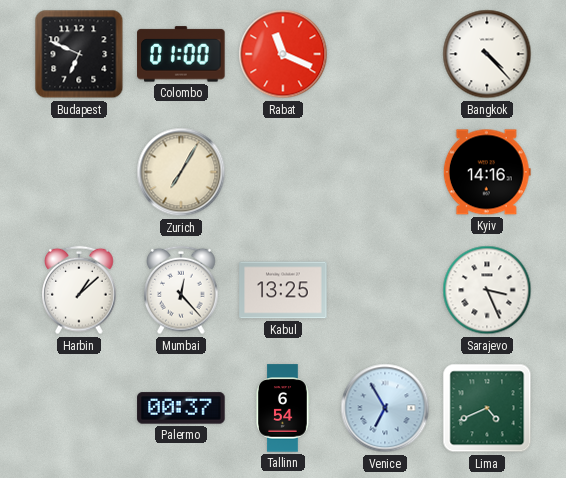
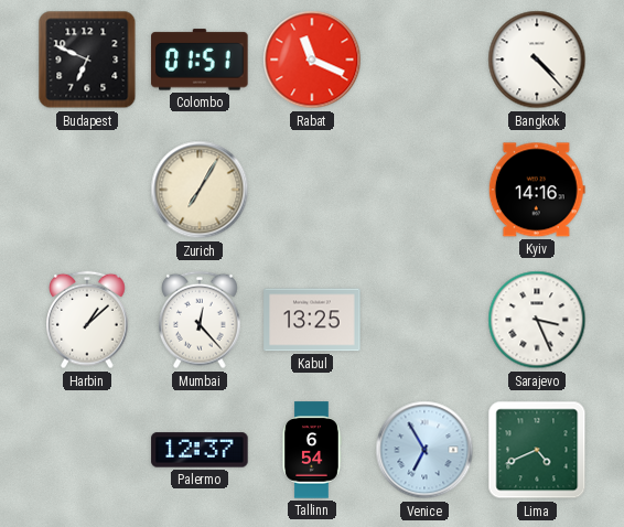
Colombo: 01:00 -> 01:51 (200, 60)
Palermo: 00:37 -> 12:37 (200, 450)
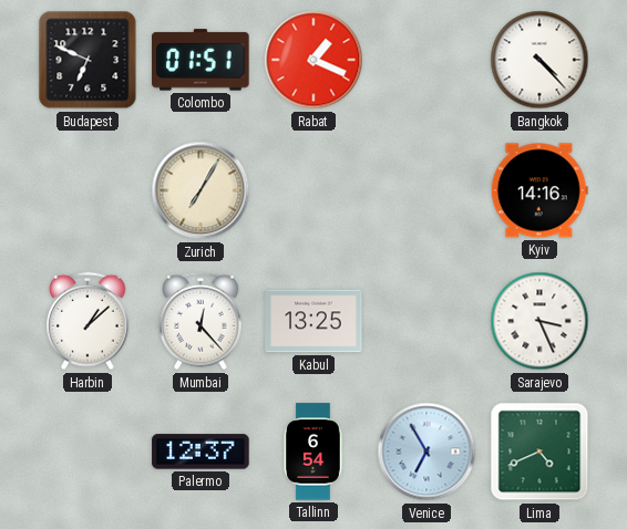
Rabat: 11:19 -> 1:19 (313, 60)
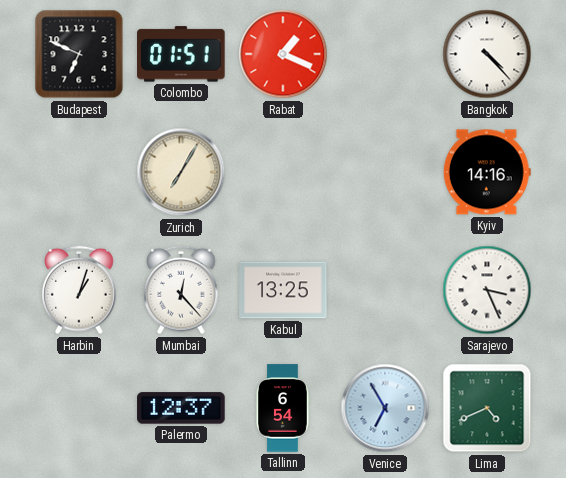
Harbin: 1:08 -> 1:03 (79, 290)
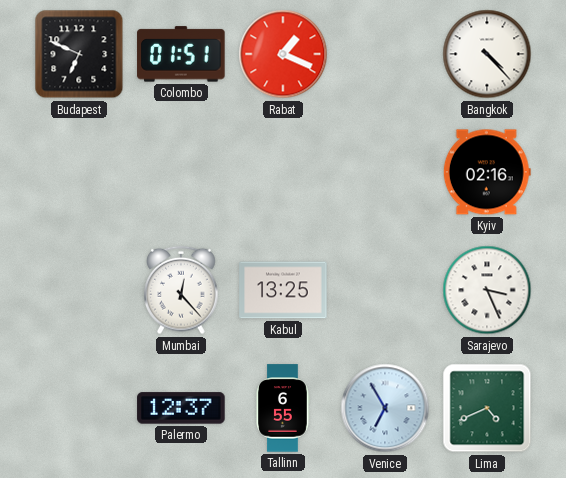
Zurich: 7:05 -> none (181, 172)
Kyiv: 14:16 -> 02:16 (487, 172)
Harbin: 1:03 -> none (79, 290)
Tallinn: 6:54 -> 6:55 (283, 408)
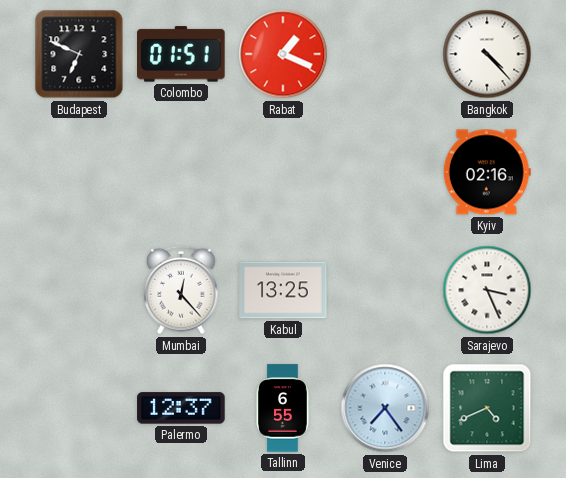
Venice: 6:55 -> 7:24 (385, 408)
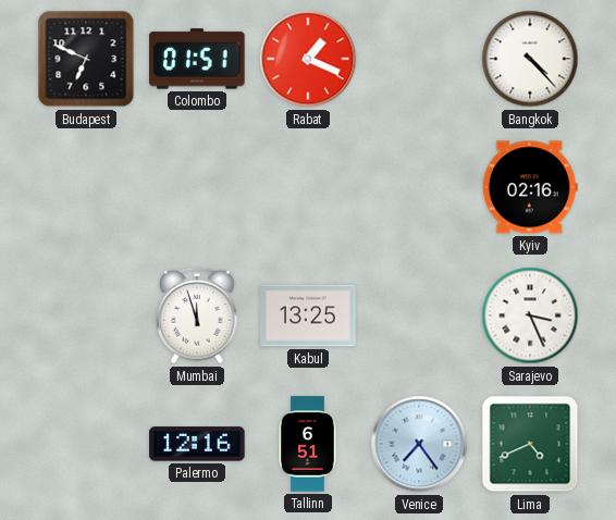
Mumbai: 12:23 -> 11:57 (197, 315)
Palermo: 12:37 -> 12:16 (197, 444)
Tallinn: 6:55 -> 6:51 (308, 444)
